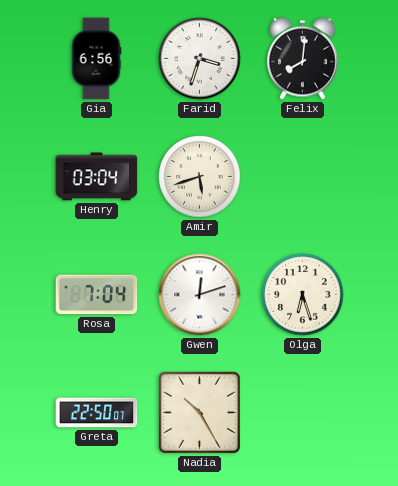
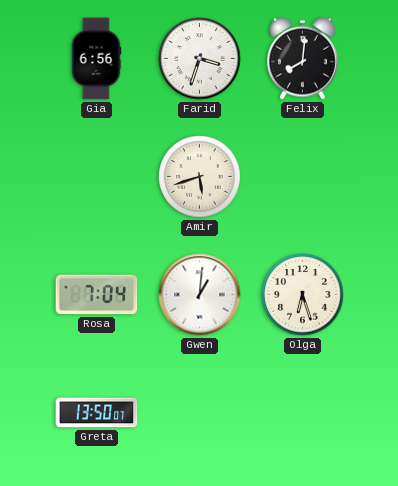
Henry: 03:04 -> none (97, 177)
Gwen: 12:12 -> 1:01 (200, 295)
Greta: 22:50 -> 13:50 (97, 413)
Nadia: 10:25 -> none (199, 412)
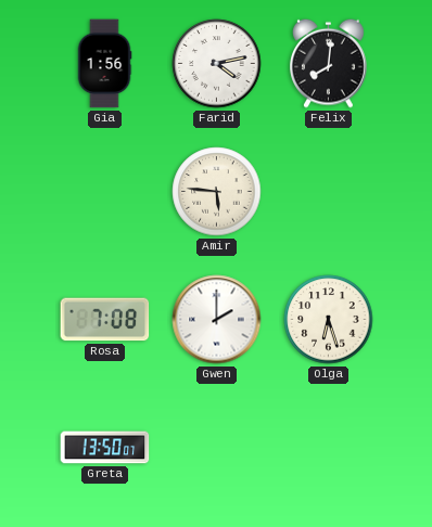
Gia: 6:56 -> 1:56 (104, 64)
Farid: 3:33 -> 4:13 (217, 64)
Amir: 5:42 -> 5:46 (217, 192)
Rosa: 7:04 -> 7:08 (105, 320)
Gwen: 1:01 -> 2:00 (217, 320)
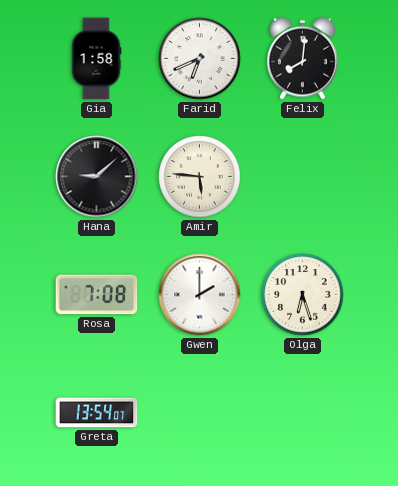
Gia: 1:56 -> 1:58 (96, 59)
Farid: 4:13 -> 6:41 (200, 59)
Hana: none -> 9:08 (97, 177)
Greta: 13:50 -> 13:54 (97, 413)
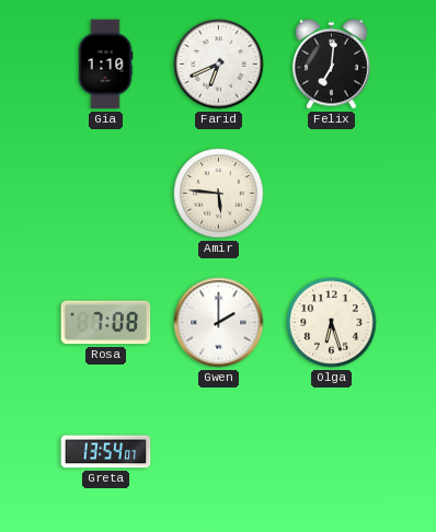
Gia: 1:58 -> 1:10 (105, 65)
Felix: 8:01 -> 7:01 (332, 63)
Hana: 9:08 -> none (97, 177)
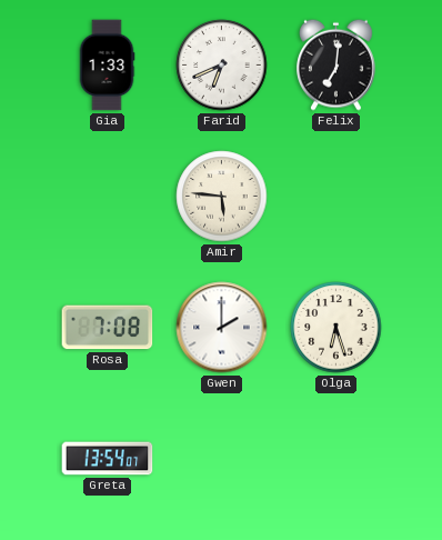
Gia: 1:10 -> 1:33 (107, 66)
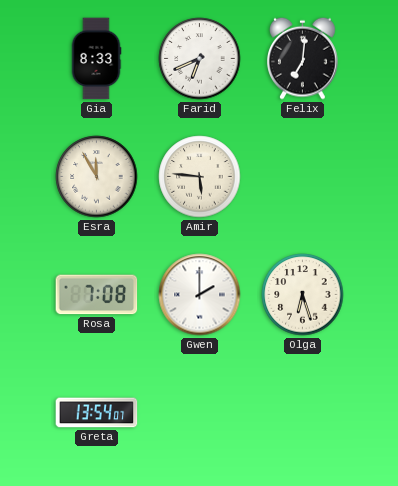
Gia: 1:33 -> 8:33 (96, 59)
Esra: none -> 11:55 (97, 177)
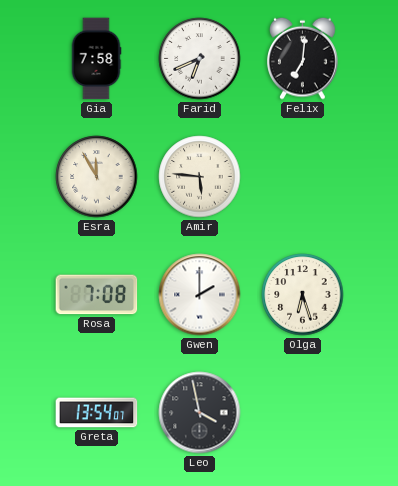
Gia: 8:33 -> 7:58 (96, 59)
Leo: none -> 3:58 (200, 413)
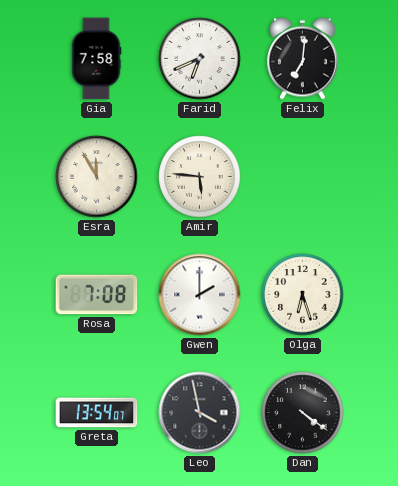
Dan: none -> 4:21 (303, 413)
